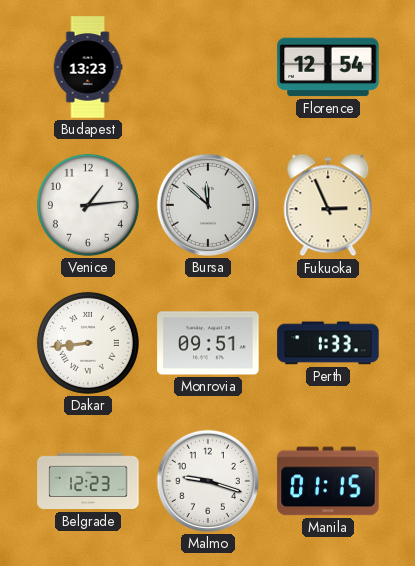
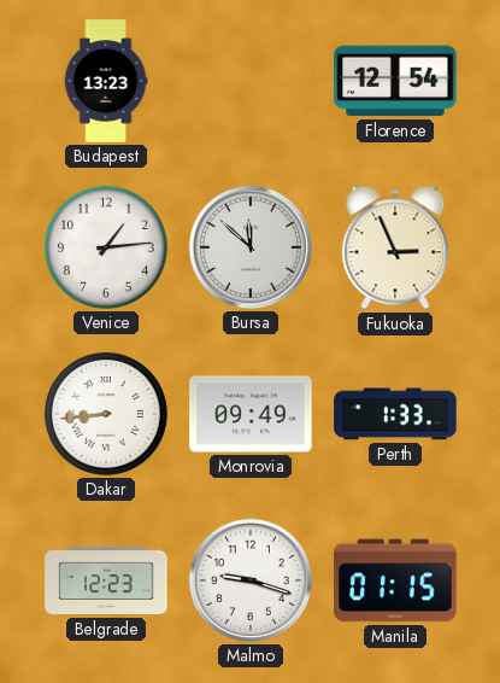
Monrovia: 09:51 -> 09:49 (251, 414)
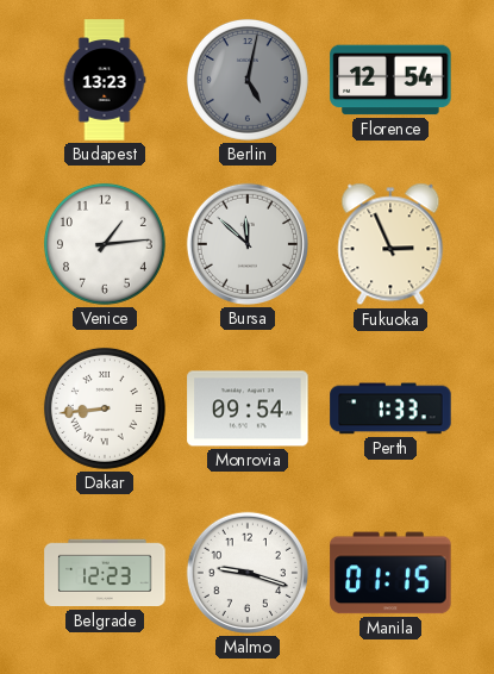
Berlin: none -> 5:02 (248, 80)
Monrovia: 09:49 -> 09:54 (248, 408)
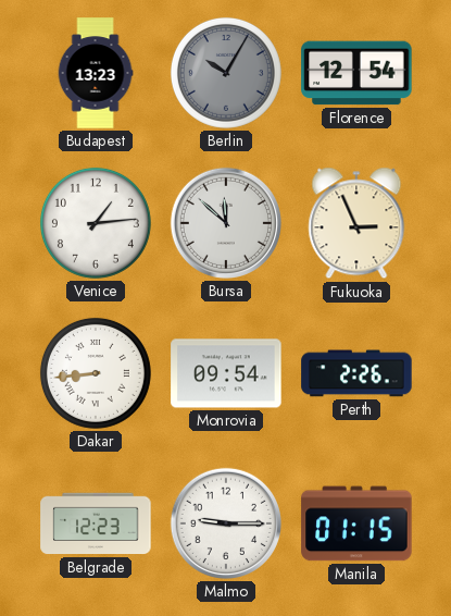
Berlin: 5:02 -> 10:05 (226, 73)
Perth: 1:33 -> 2:26 (356, 373)
Malmo: 9:18 -> 9:15 (226, 523)
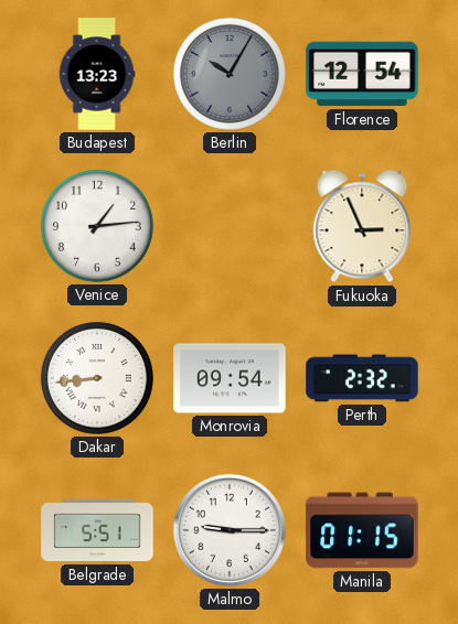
Bursa: 11:52 -> none (226, 223)
Perth: 2:26 -> 2:32 (362, 378)
Belgrade: 12:23 -> 5:51 (97, 530)
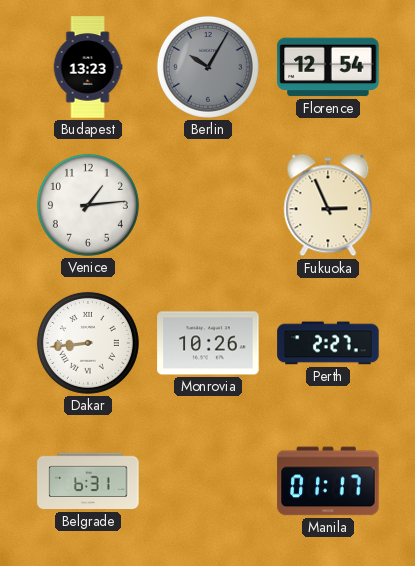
Monrovia: 09:54 -> 10:26 (208, 343)
Perth: 2:32 -> 2:27 (328, 343)
Belgrade: 5:51 -> 6:31 (88, 481)
Malmo: 9:15 -> none (230, 530)
Manila: 01:15 -> 01:17 (328, 481)
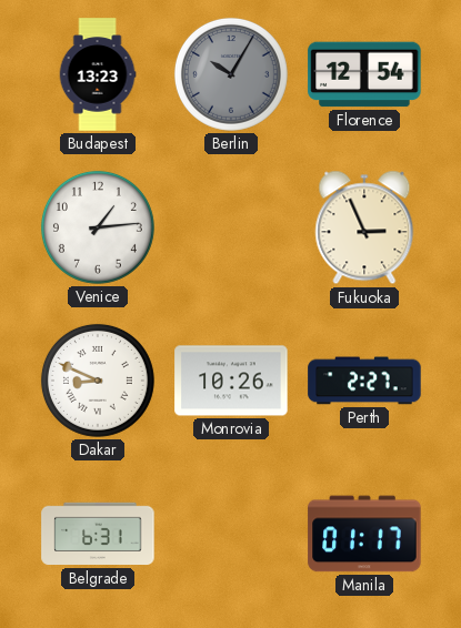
Dakar: 8:44 -> 8:49 (98, 381)
